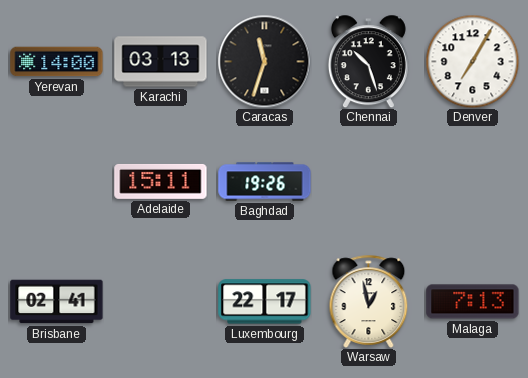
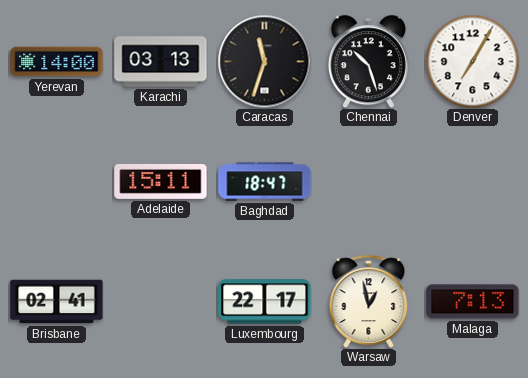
Baghdad: 19:26 -> 18:47 (265, 182)
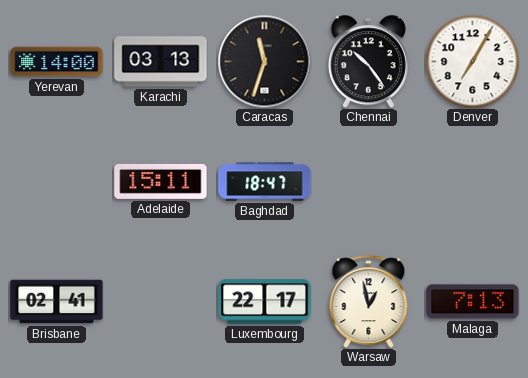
Chennai: 10:27 -> 10:24 (368, 61)
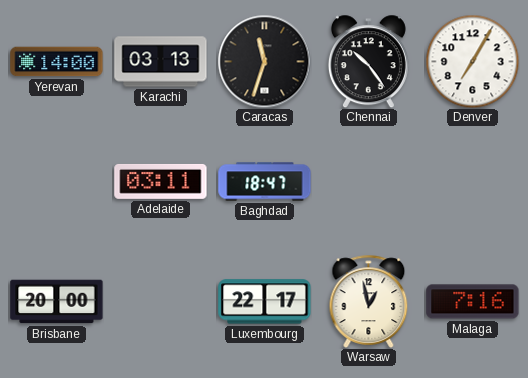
Adelaide: 15:11 -> 03:11 (161, 181)
Brisbane: 02:41 -> 20:00 (57, 302)
Malaga: 7:13 -> 7:16 (473, 302)
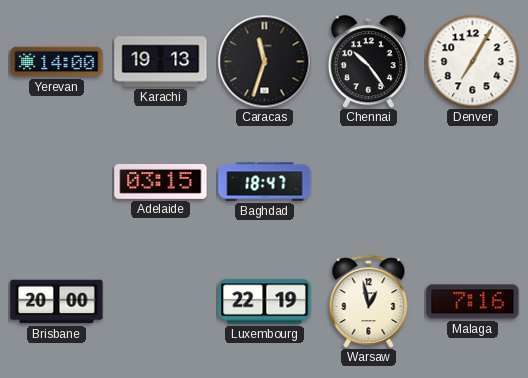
Karachi: 03:13 -> 19:13 (161, 62)
Adelaide: 03:11 -> 03:15 (161, 181)
Luxembourg: 22:17 -> 22:19 (265, 302)
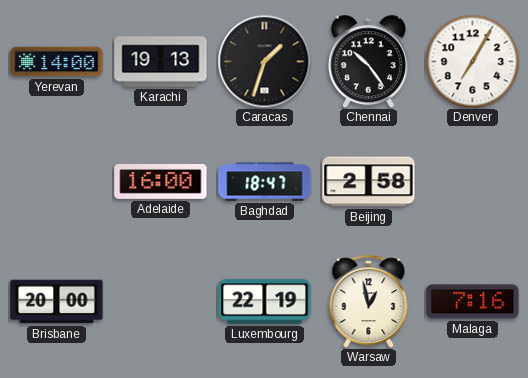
Caracas: 11:33 -> 1:33 (264, 61)
Adelaide: 03:15 -> 16:00 (161, 181)
Beijing: none -> 2:58 (369, 182)
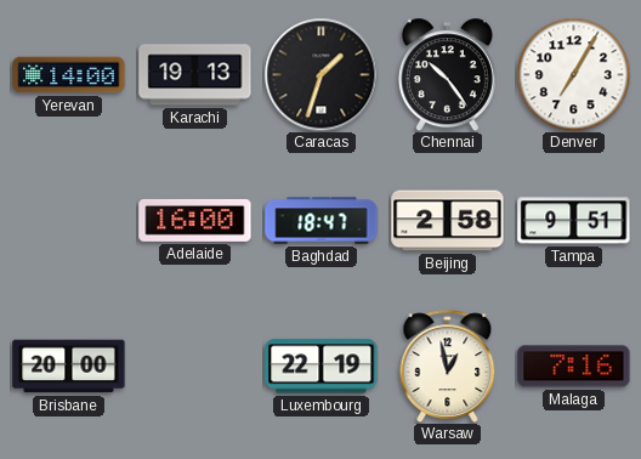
Tampa: none -> 9:51 (574, 221)
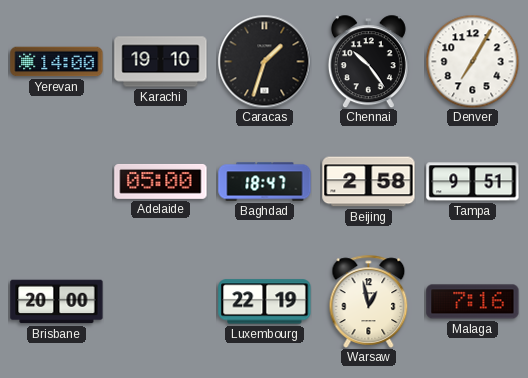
Karachi: 19:13 -> 19:10 (161, 62)
Adelaide: 16:00 -> 05:00 (161, 181)
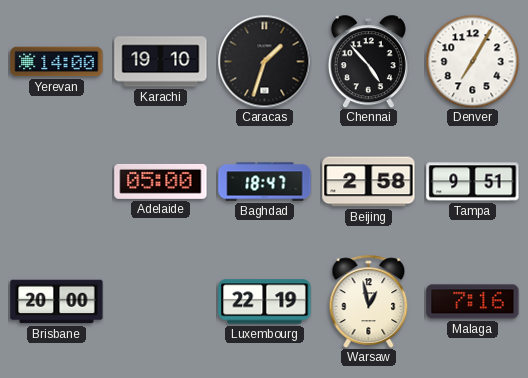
Chennai: 10:24 -> 4:53 (368, 61)
